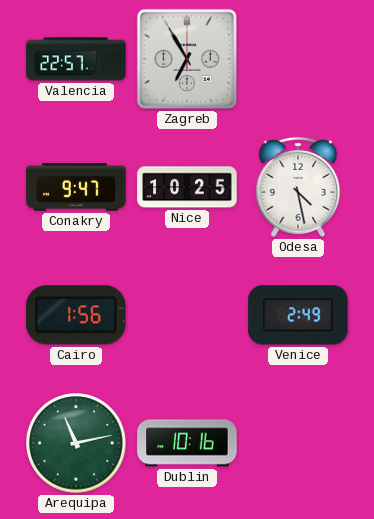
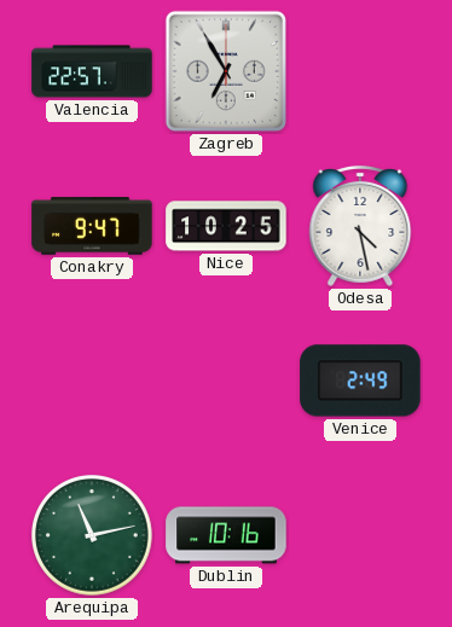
Cairo: 1:56 -> none (76, 315)
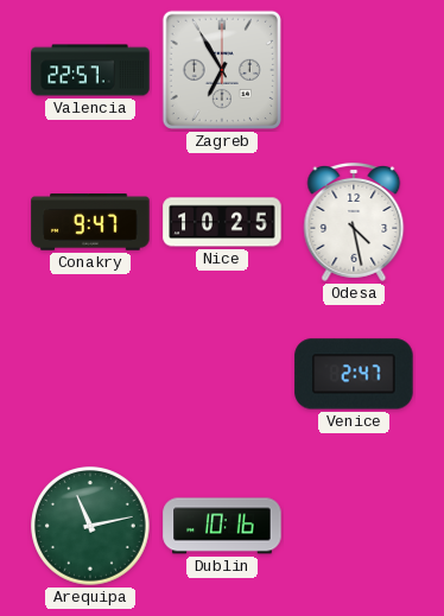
Venice: 2:49 -> 2:47 (354, 374)
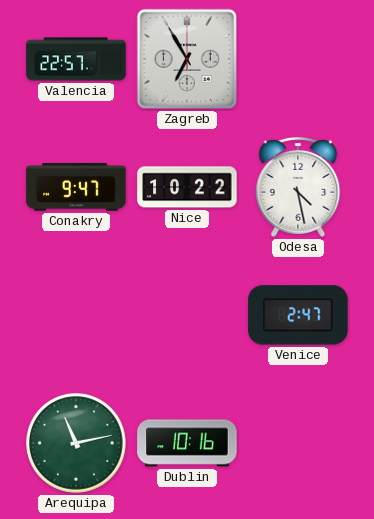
Nice: 10:25 -> 10:22 (187, 187)
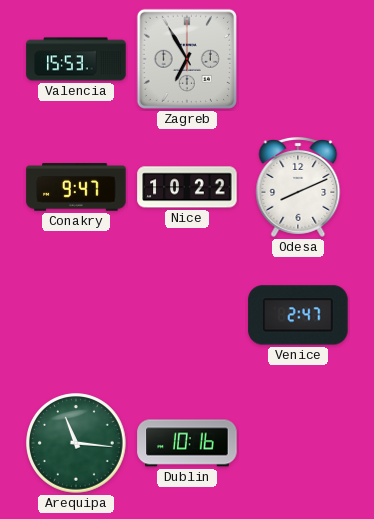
Valencia: 22:57 -> 15:53 (76, 59)
Odesa: 4:28 -> 8:11 (298, 187)
Arequipa: 11:13 -> 11:16 (77, 444)
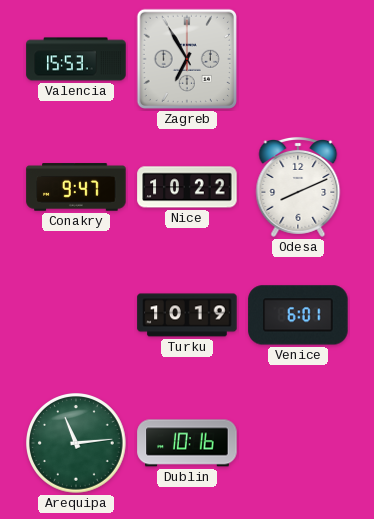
Turku: none -> 10:19 (187, 315)
Venice: 2:47 -> 6:01 (298, 315)
Arequipa: 11:16 -> 11:14 (77, 444)
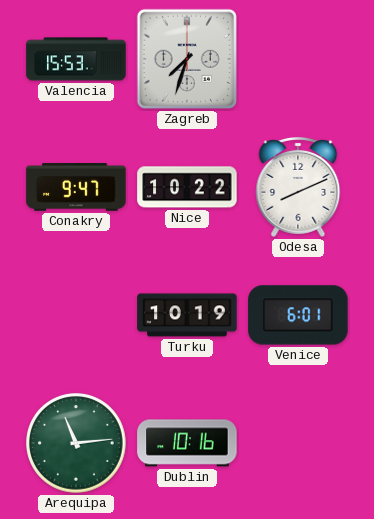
Zagreb: 6:55 -> 7:33 (187, 59)
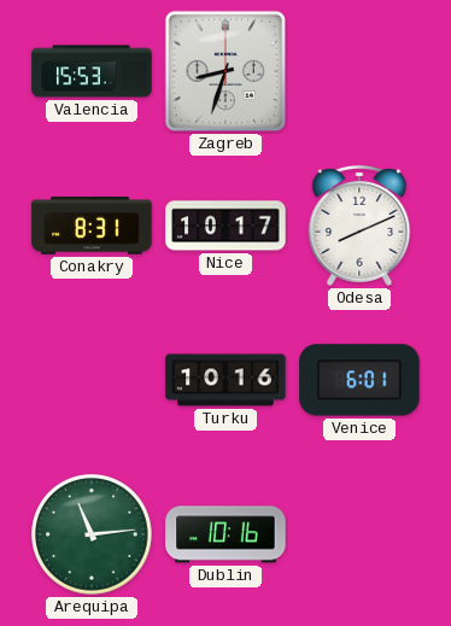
Zagreb: 7:33 -> 8:33 (225, 71)
Conakry: 9:47 -> 8:31 (92, 226)
Nice: 10:22 -> 10:17 (225, 226)
Turku: 10:19 -> 10:16 (225, 380)
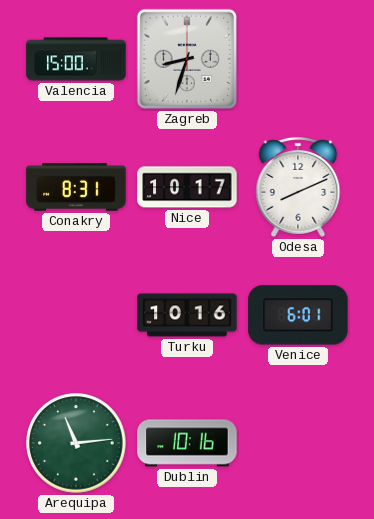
Valencia: 15:53 -> 15:00 (76, 59)
